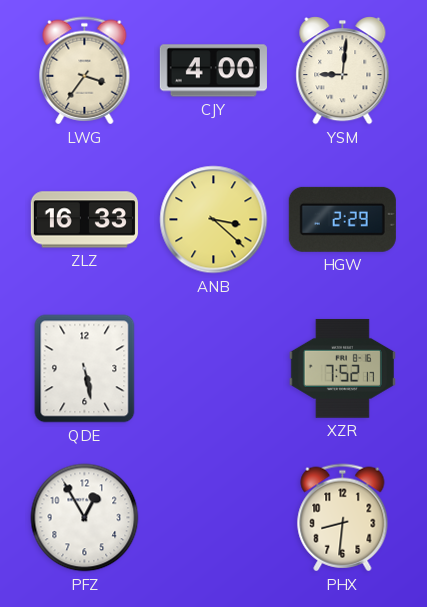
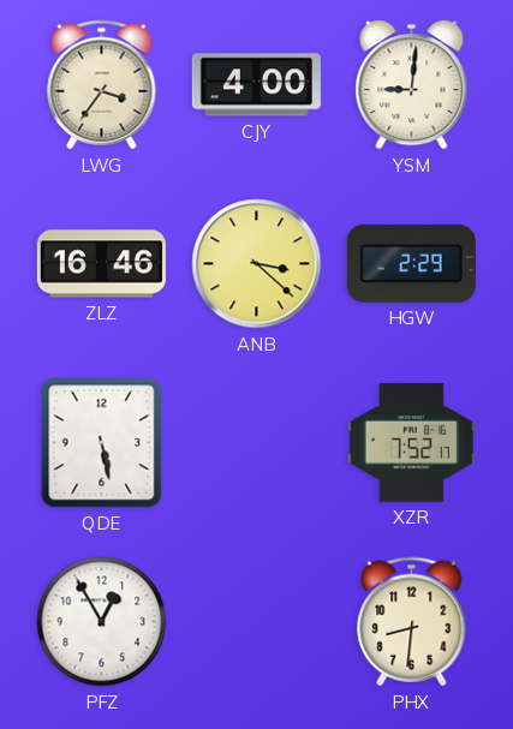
ZLZ: 16:33 -> 16:46 (101, 264)
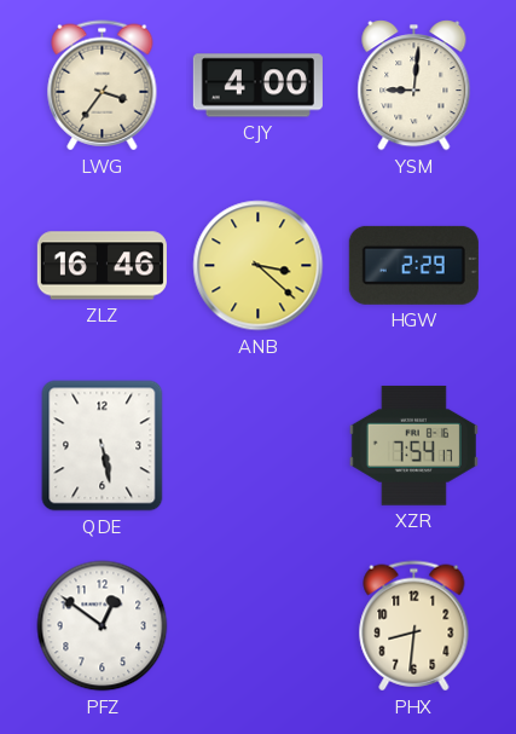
XZR: 7:52 -> 7:54 (413, 445)
PFZ: 12:55 -> 12:51 (103, 626)
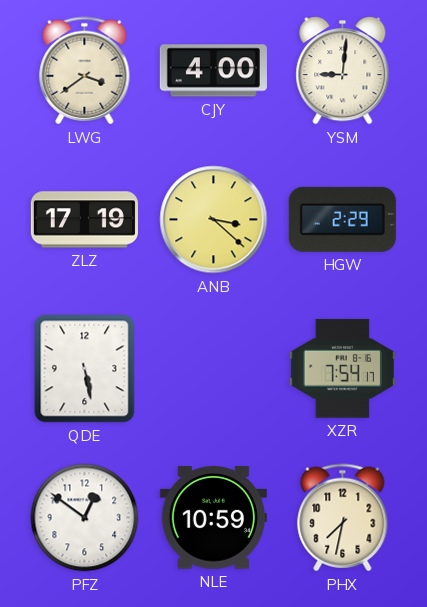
LWG: 3:36 -> 3:39 (85, 71)
ZLZ: 16:46 -> 17:19 (84, 220)
NLE: none -> 10:59 (213, 518)
PHX: 8:31 -> 7:32 (343, 518)
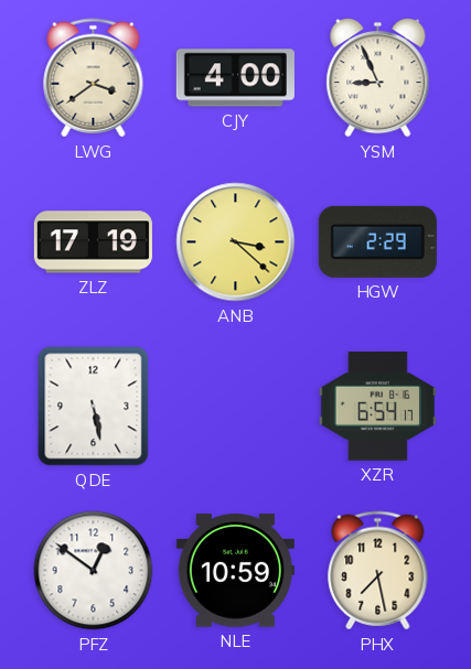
YSM: 9:01 -> 8:56 (378, 78)
XZR: 7:54 -> 6:54 (377, 406)
PHX: 7:32 -> 7:28 (378, 571)
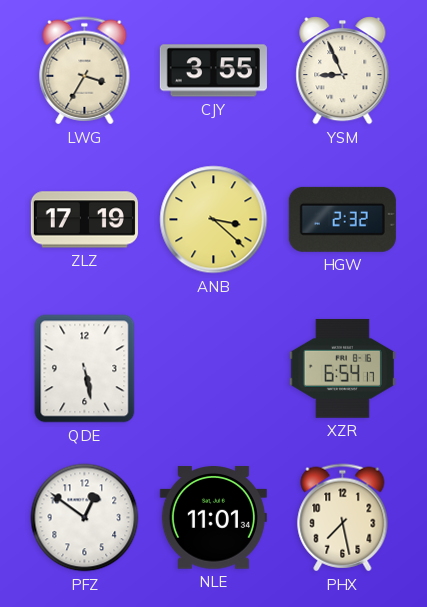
LWG: 3:39 -> 3:35 (85, 71)
CJY: 4:00 -> 3:55 (213, 71)
HGW: 2:29 -> 2:32 (342, 219)
NLE: 10:59 -> 11:01 (213, 518)
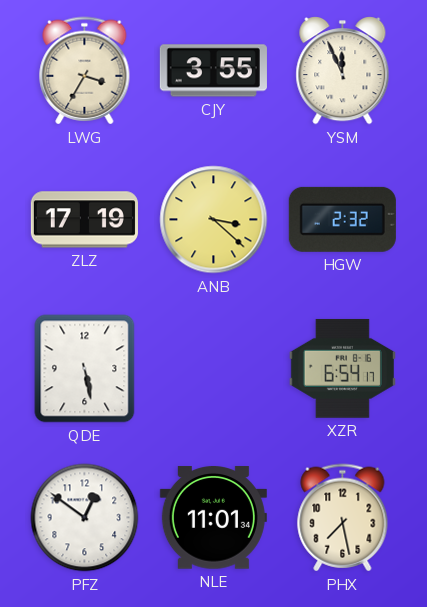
YSM: 8:56 -> 11:56 (343, 71)
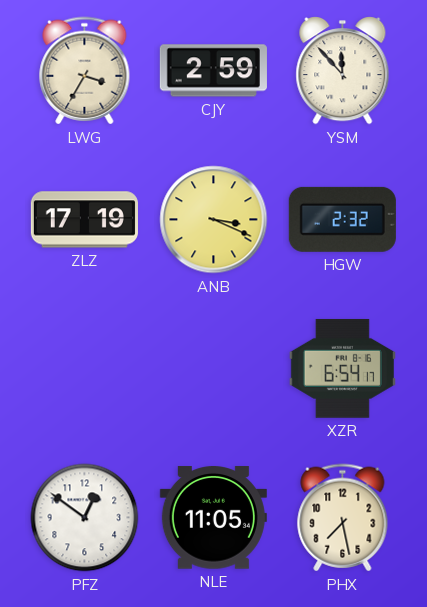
CJY: 3:55 -> 2:59 (213, 71)
YSM: 11:56 -> 11:53 (343, 71)
ANB: 3:22 -> 3:19 (214, 220)
QDE: 5:28 -> none (85, 369)
NLE: 11:01 -> 11:05 (213, 518)
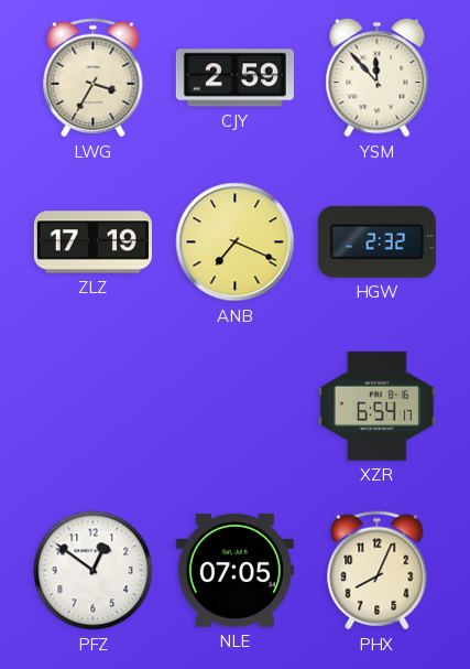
ANB: 3:19 -> 7:19 (236, 242)
NLE: 11:05 -> 07:05 (234, 571)
PHX: 7:28 -> 8:04 (378, 571)
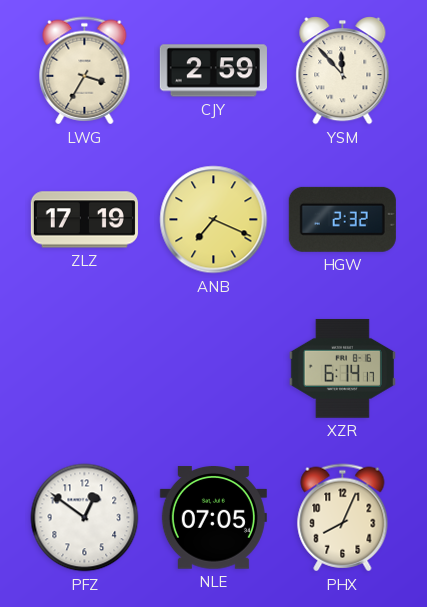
XZR: 6:54 -> 6:14 (342, 368)
